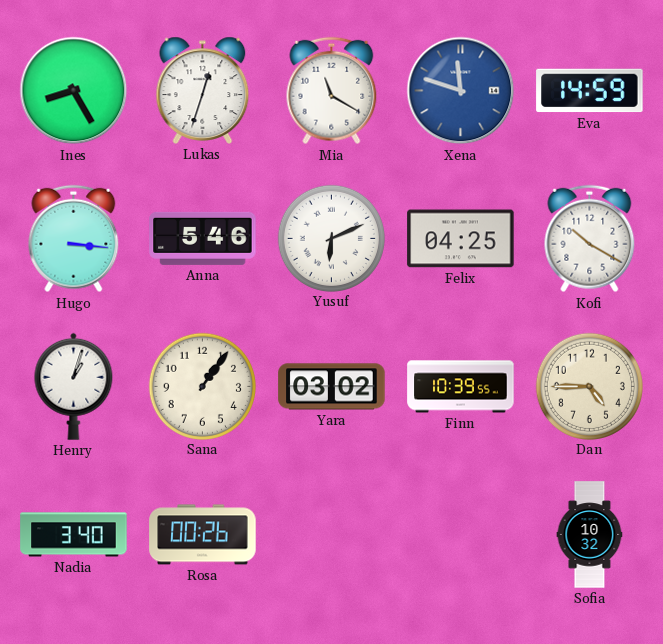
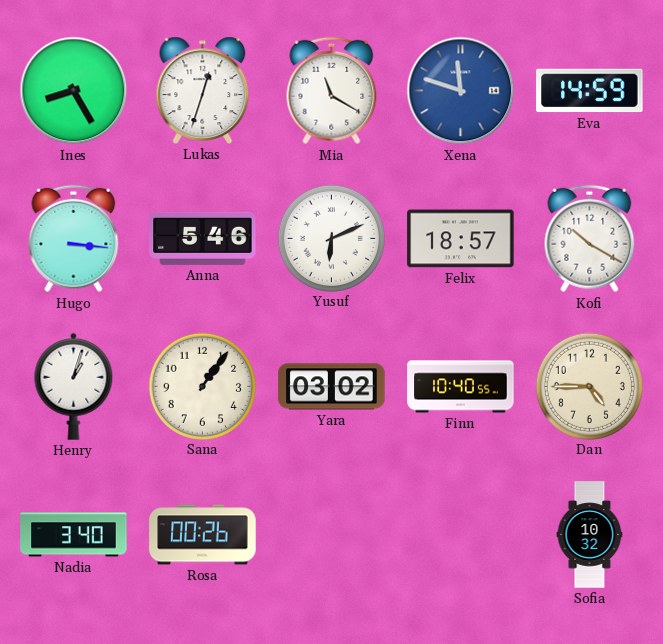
Felix: 04:25 -> 18:57 (461, 239)
Finn: 10:39 -> 10:40 (461, 387)
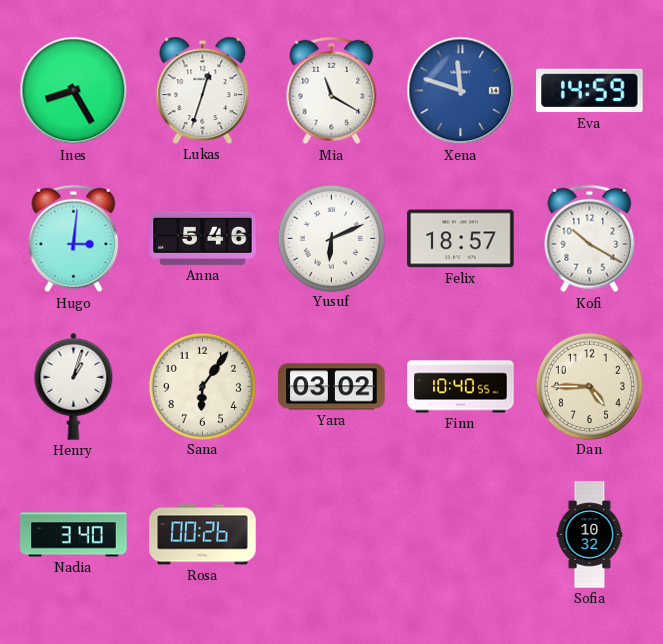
Hugo: 3:16 -> 3:01 (74, 239)
Sana: 1:06 -> 6:06 (202, 386)
